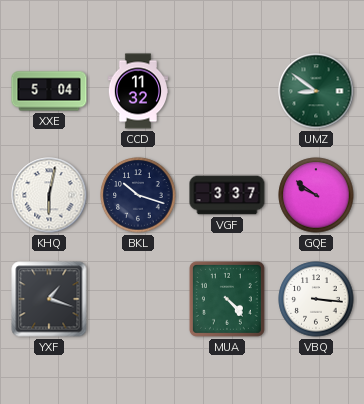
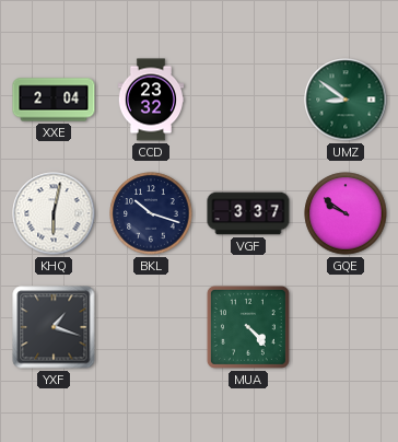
XXE: 5:04 -> 2:04 (54, 100)
CCD: 11:32 -> 23:32 (150, 100)
VBQ: 3:16 -> none (316, 299)
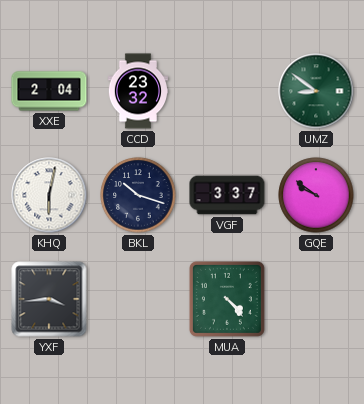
YXF: 1:18 -> 3:44 (49, 299)
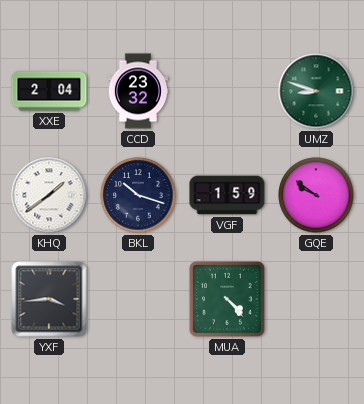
UMZ: 8:51 -> 8:48 (316, 91)
KHQ: 6:02 -> 1:39 (49, 195)
VGF: 3:37 -> 1:59 (227, 195)
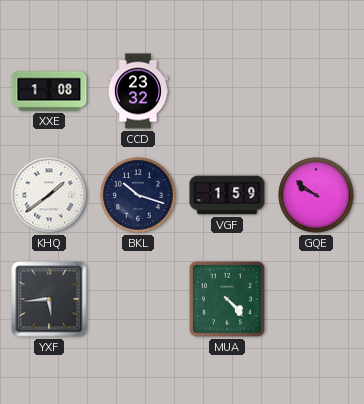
XXE: 2:04 -> 1:08 (49, 91)
UMZ: 8:48 -> none (316, 91)
YXF: 3:44 -> 5:44 (49, 299)
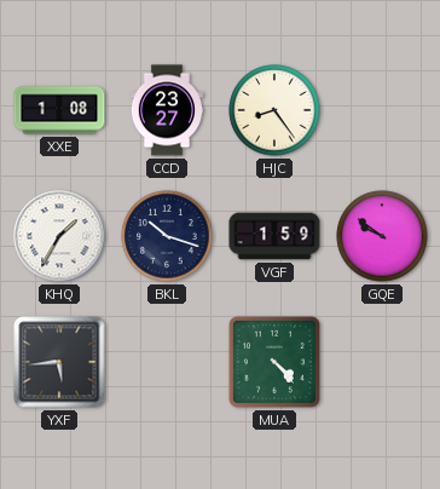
CCD: 23:32 -> 23:27 (166, 110)
HJC: none -> 8:24 (274, 110)
KHQ: 1:39 -> 1:35 (59, 236)
